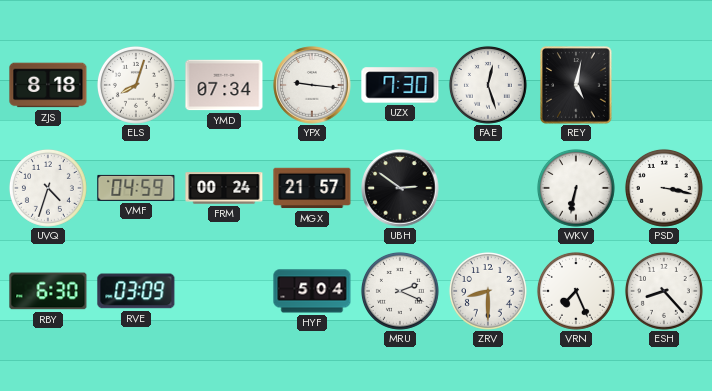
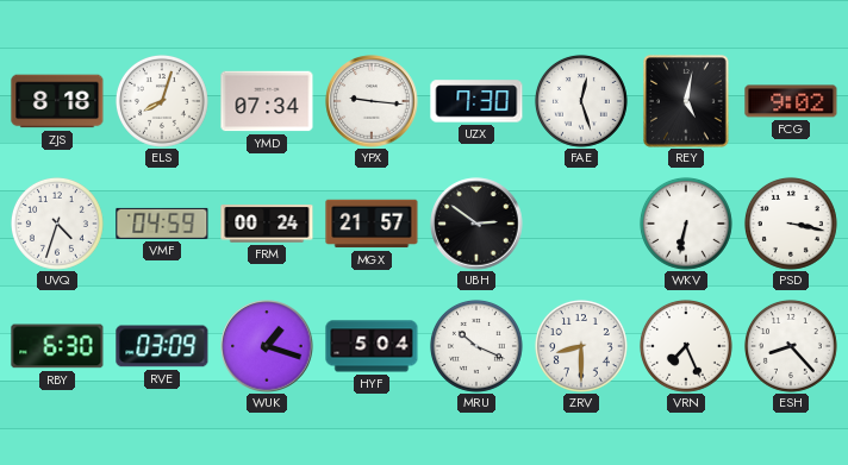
FCG: none -> 9:02 (791, 101)
WUK: none -> 1:18 (267, 346)
MRU: 2:19 -> 10:19 (476, 346)
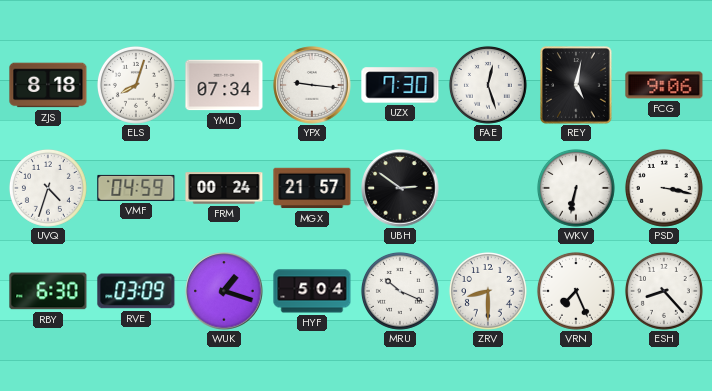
FCG: 9:02 -> 9:06 (664, 85)
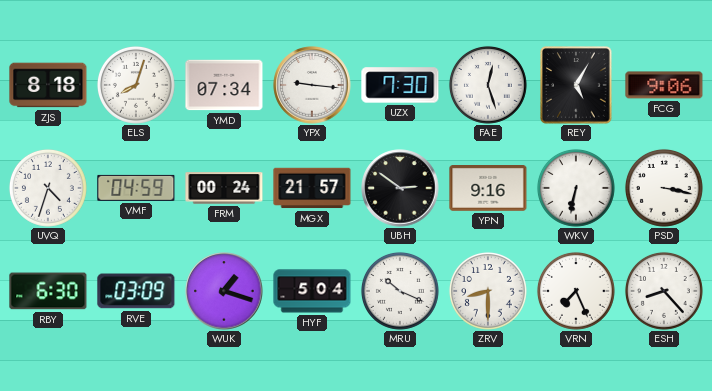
REY: 5:02 -> 5:05 (577, 85)
YPN: none -> 9:16 (488, 189)
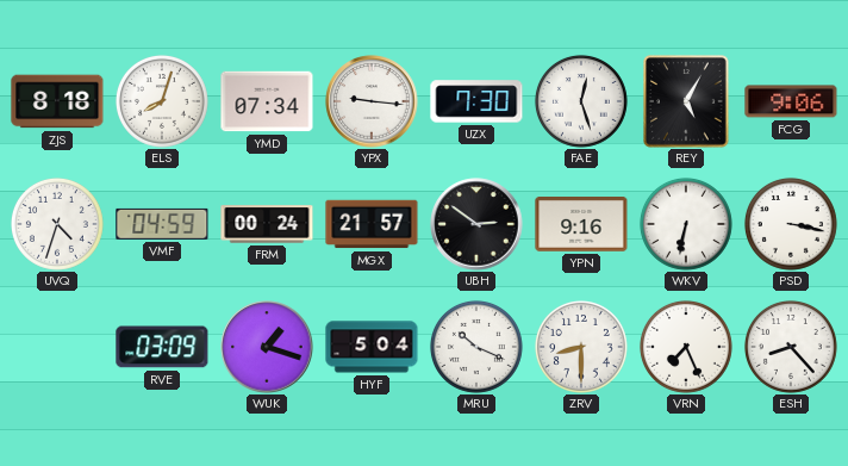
RBY: 6:30 -> none (48, 291)
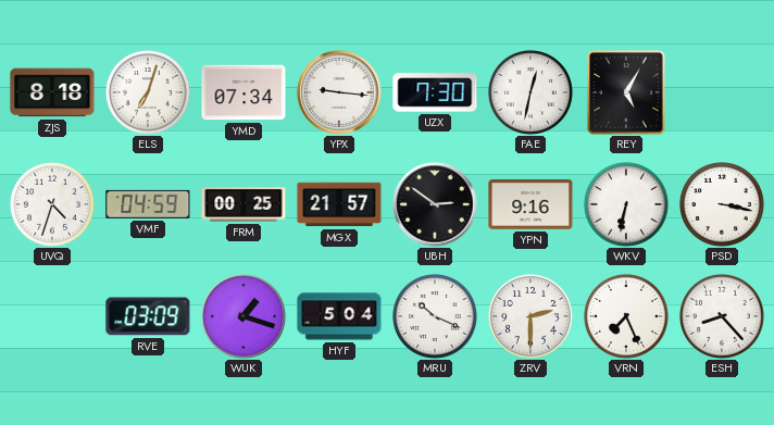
ELS: 8:03 -> 7:03 (148, 92)
FAE: 12:27 -> 12:32 (530, 92)
FCG: 9:06 -> none (791, 101)
FRM: 00:24 -> 00:25 (244, 204)
ZRV: 8:30 -> 2:30 (530, 316)
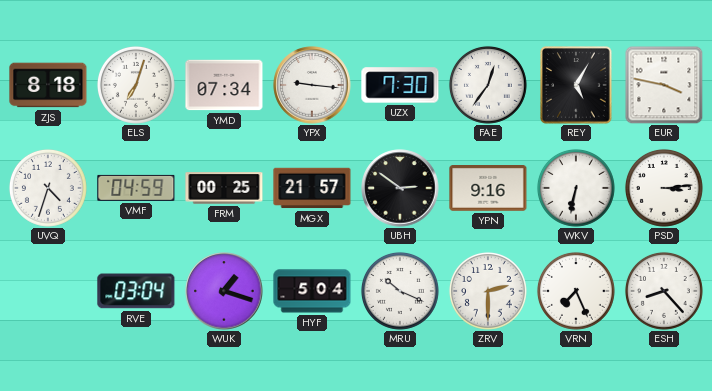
FAE: 12:32 -> 12:36 (488, 85)
EUR: none -> 3:47 (664, 85)
PSD: 3:17 -> 3:14 (664, 188)
RVE: 03:09 -> 03:04 (136, 291)
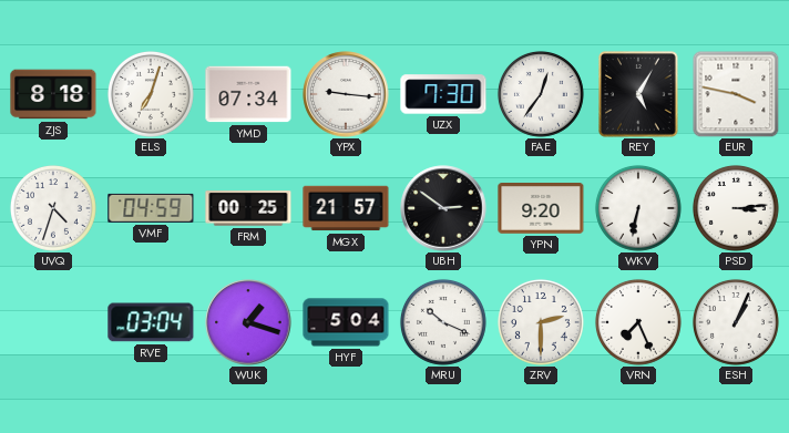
YPN: 9:16 -> 9:20 (541, 209)
ESH: 8:23 -> 1:04 (736, 322)
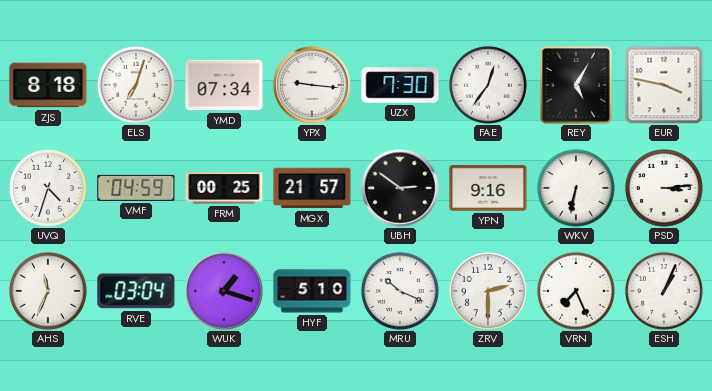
YPN: 9:20 -> 9:16 (488, 189)
AHS: none -> 11:34 (48, 291)
HYF: 5:04 -> 5:10 (312, 291)
